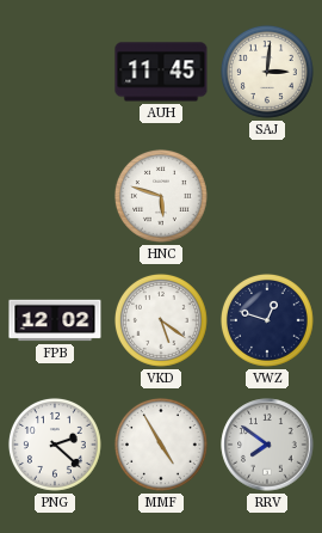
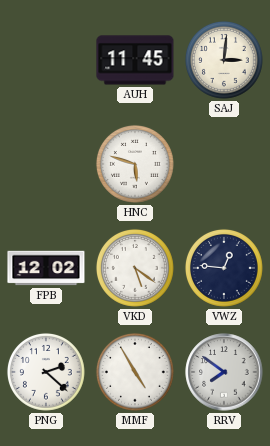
VWZ: 12:48 -> 12:46 (224, 268)
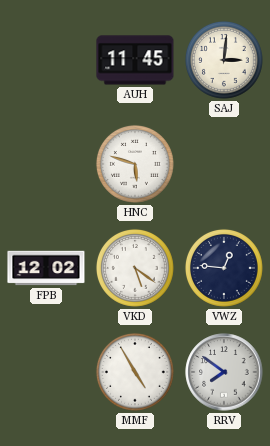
PNG: 2:22 -> none (46, 372)
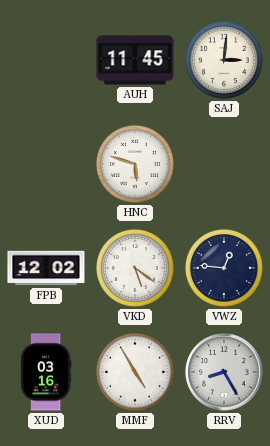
XUD: none -> 03:16 (46, 372)
RRV: 7:51 -> 8:25 (224, 372)
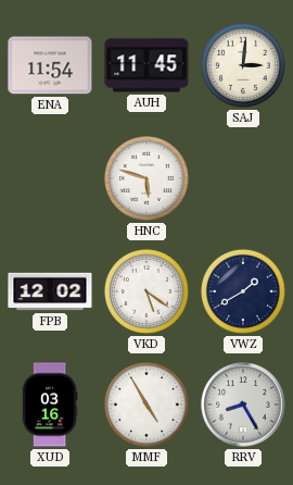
ENA: none -> 11:54 (50, 65)
VWZ: 12:46 -> 1:40 (243, 291)
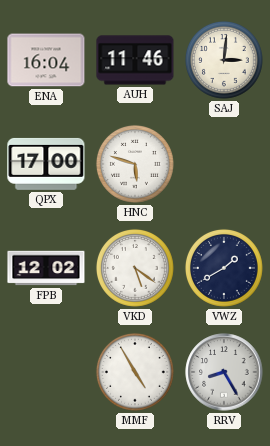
ENA: 11:54 -> 16:04 (46, 60)
AUH: 11:45 -> 11:46 (135, 60)
QPX: none -> 17:00 (46, 164)
XUD: 03:16 -> none (50, 405)
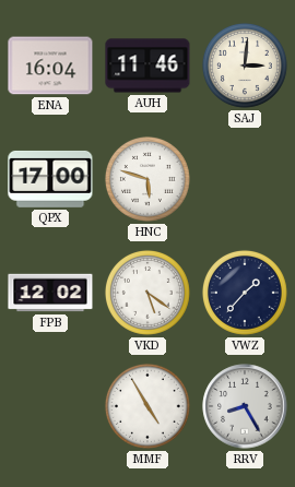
VWZ: 1:40 -> 1:37 (245, 293)
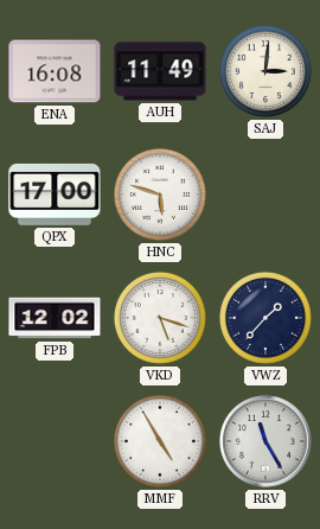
ENA: 16:04 -> 16:08 (55, 71)
AUH: 11:46 -> 11:49 (160, 71)
VKD: 5:21 -> 5:18 (160, 318)
RRV: 8:25 -> 11:25 (265, 441)
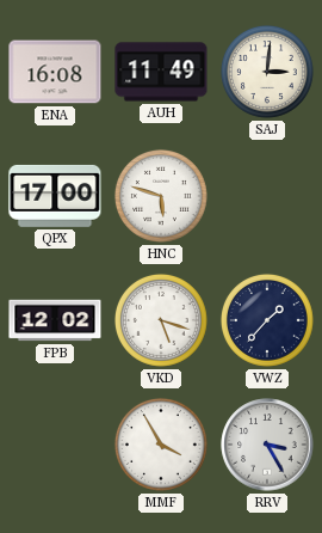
MMF: 4:55 -> 3:55 (161, 445)
RRV: 11:25 -> 3:25 (267, 445)
